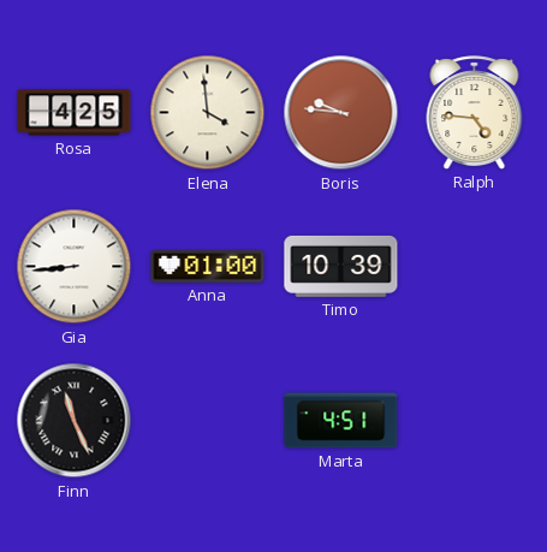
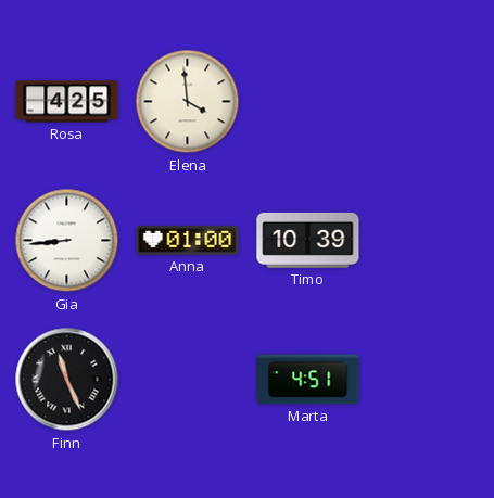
Boris: 9:46 -> none (341, 113)
Ralph: 4:46 -> none (475, 113)
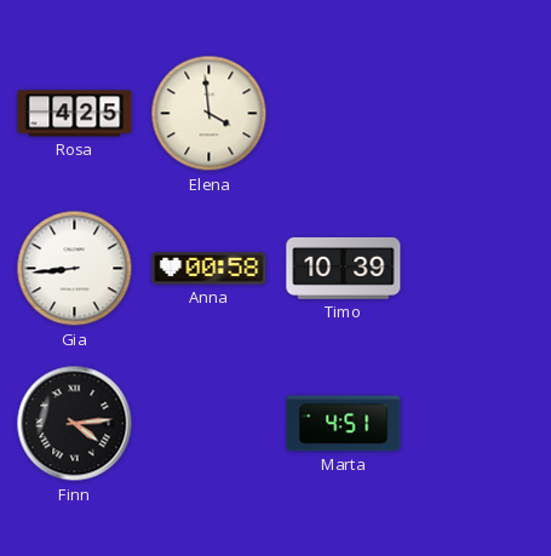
Anna: 01:00 -> 00:58 (210, 269)
Finn: 11:26 -> 4:14 (75, 424)
